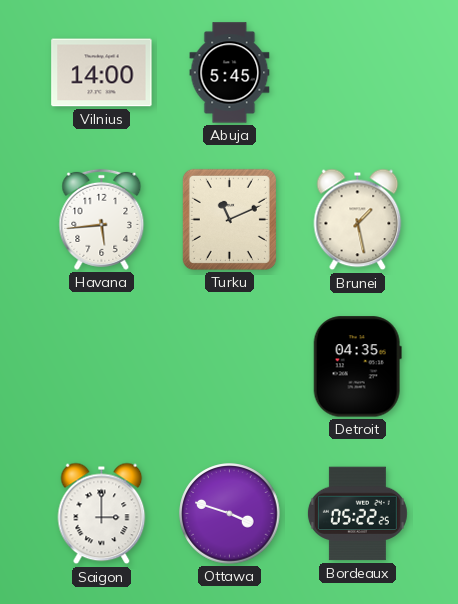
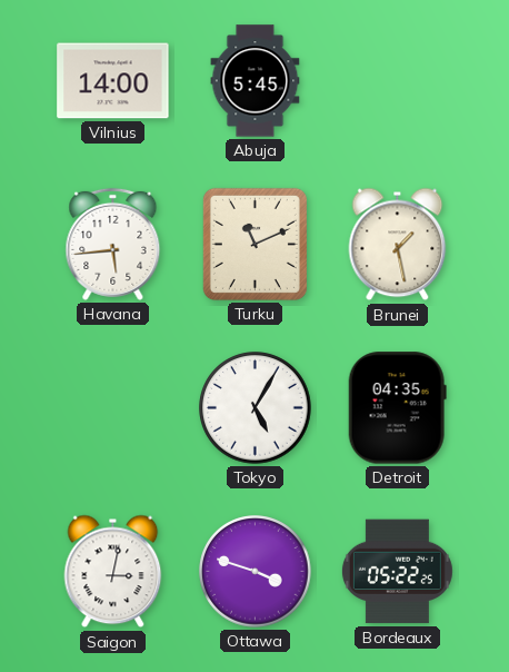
Tokyo: none -> 5:05 (256, 408)
Saigon: 3:00 -> 3:02 (113, 572)
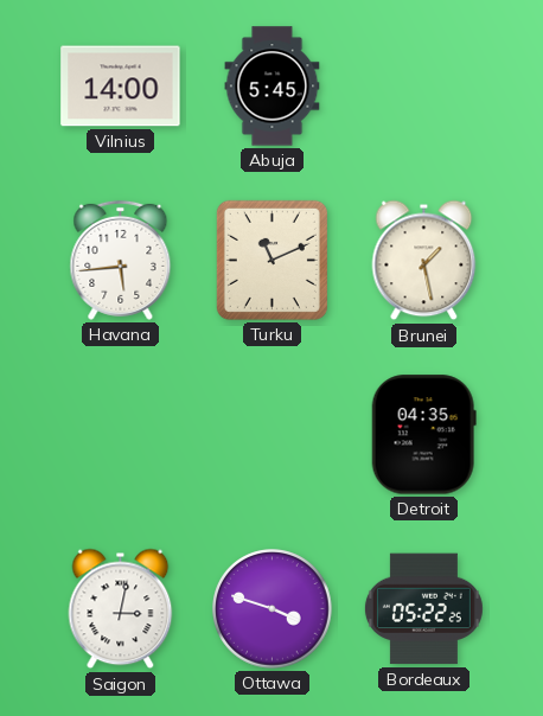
Tokyo: 5:05 -> none (256, 408)
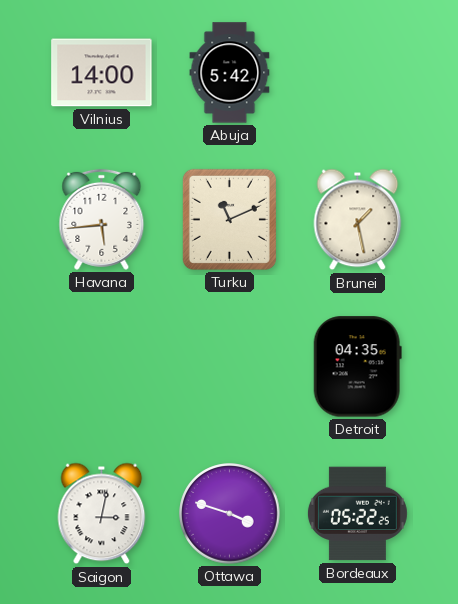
Abuja: 5:45 -> 5:42 (230, 73)
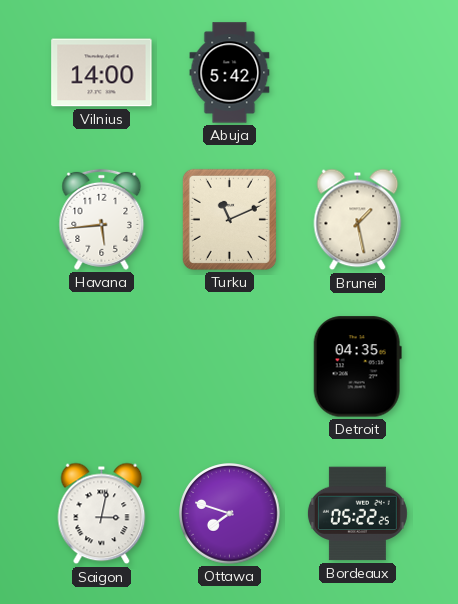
Ottawa: 3:48 -> 7:48 (230, 514)
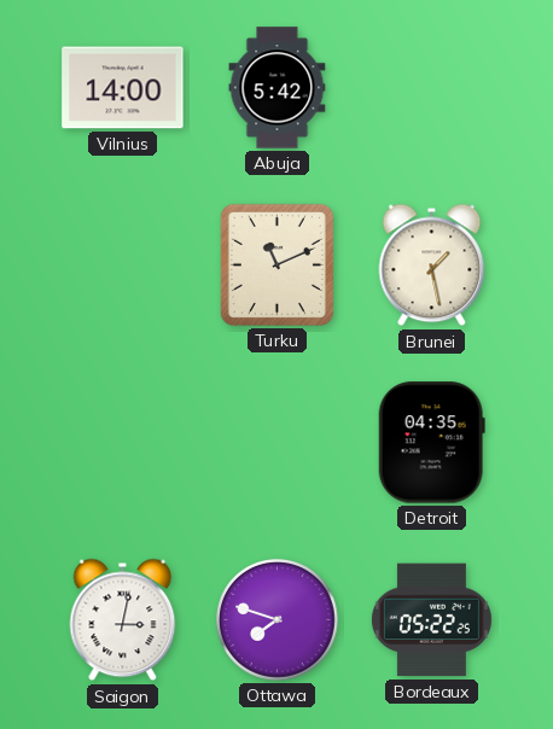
Havana: 5:44 -> none (102, 219)
